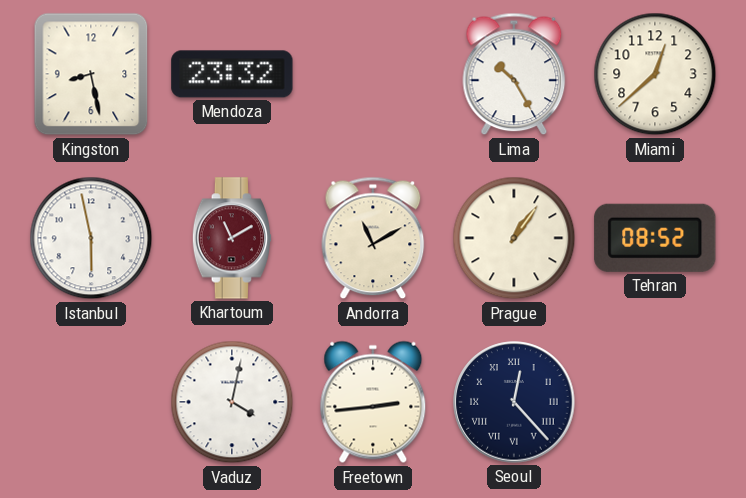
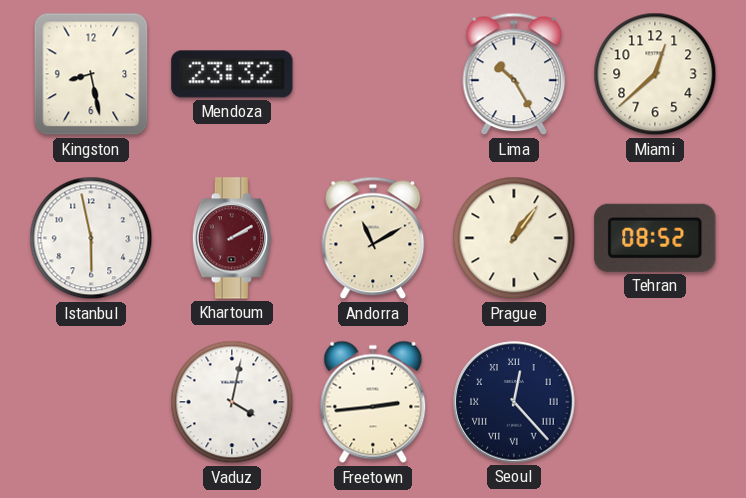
Khartoum: 11:10 -> 2:10 (231, 238)
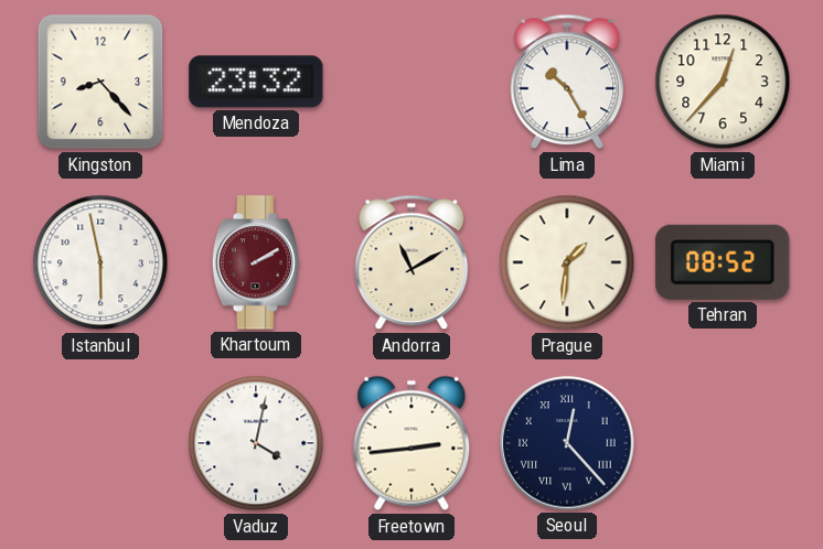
Kingston: 8:28 -> 8:23 (100, 82)
Miami: 12:38 -> 12:37 (723, 82)
Prague: 1:06 -> 1:31 (567, 262)
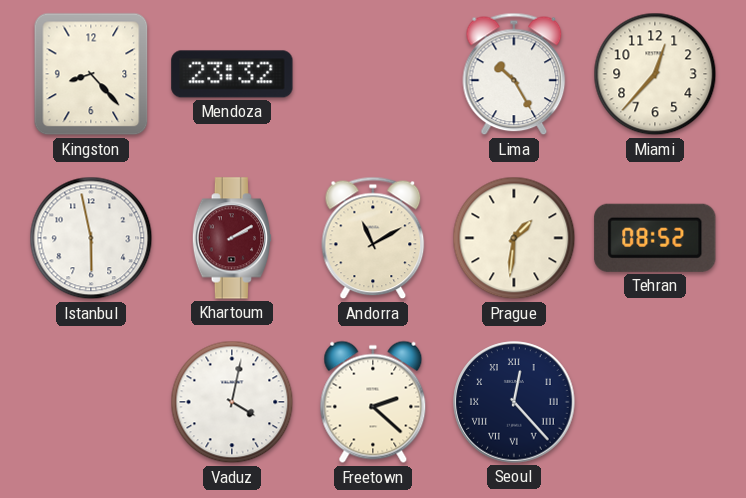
Freetown: 2:44 -> 2:22 (373, 402)
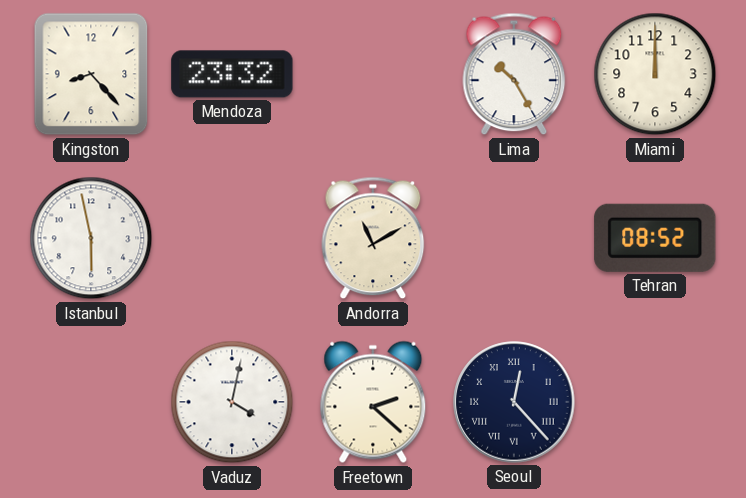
Miami: 12:37 -> 12:00 (655, 74)
Khartoum: 2:10 -> none (231, 238)
Prague: 1:31 -> none (514, 238)
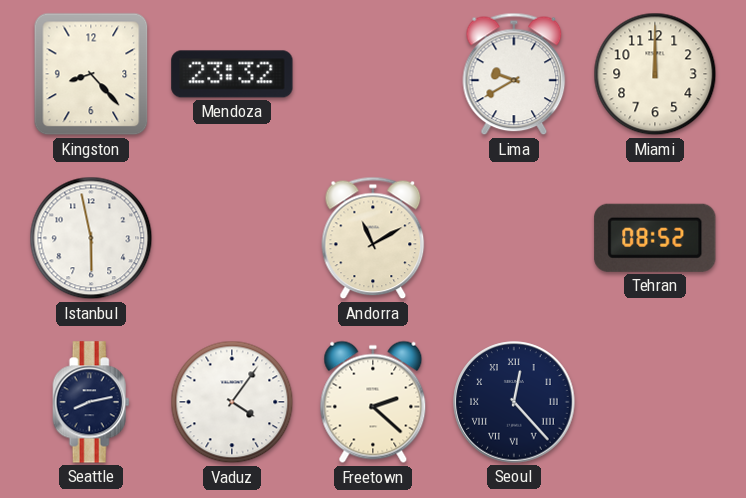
Lima: 10:25 -> 9:40 (514, 74)
Seattle: none -> 8:13 (91, 402)
Vaduz: 4:02 -> 4:06 (232, 402)
